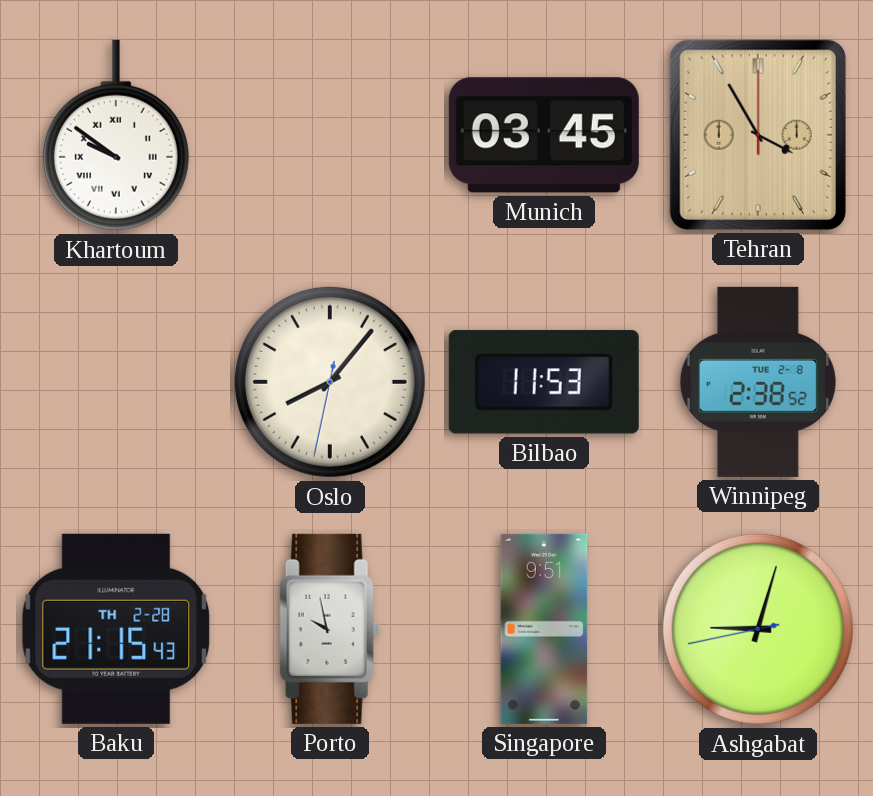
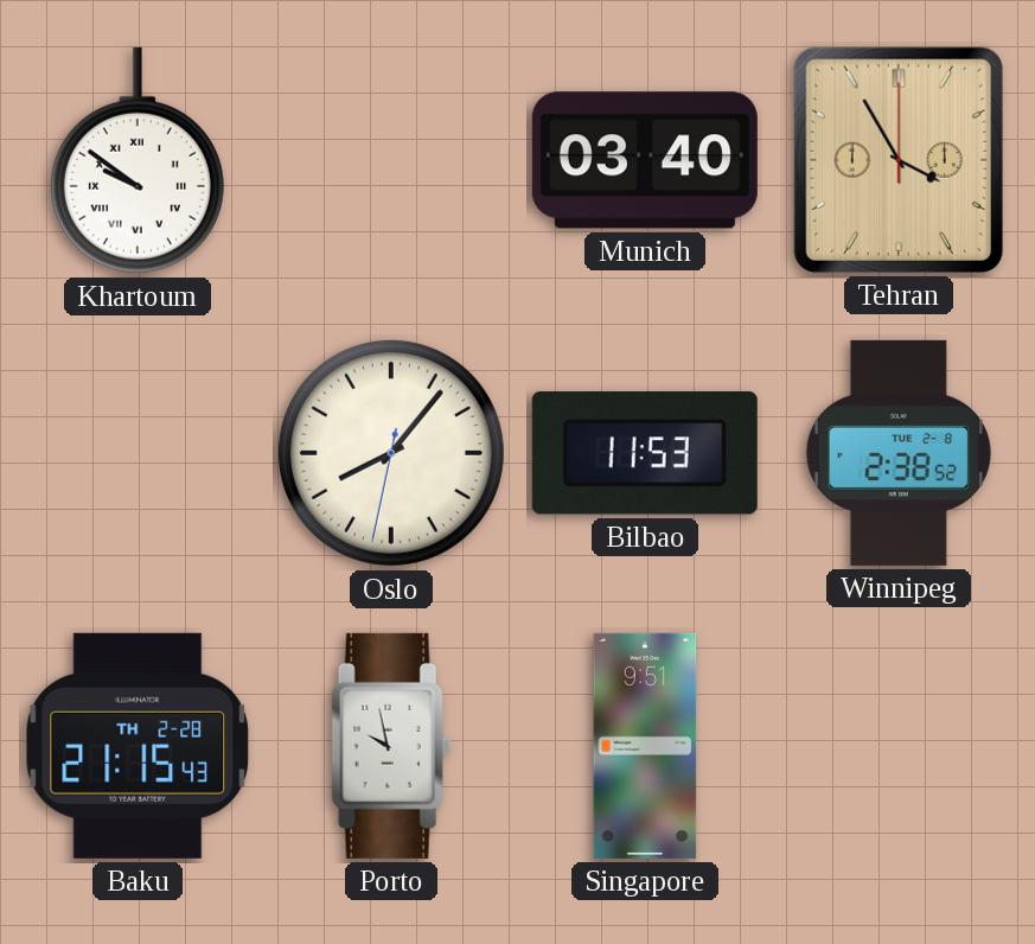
Munich: 03:45 -> 03:40 (645, 160)
Ashgabat: 9:02 -> none (758, 629)
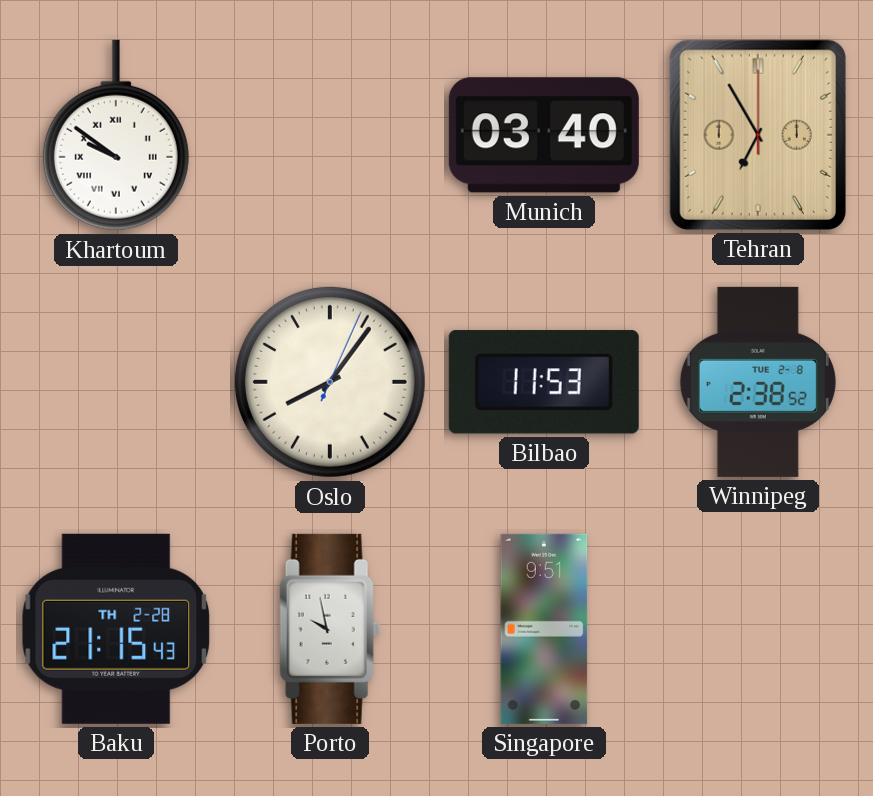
Tehran: 3:55 -> 6:55 (758, 135)
Oslo: 8:06:32 -> 8:06:04 (330, 382)
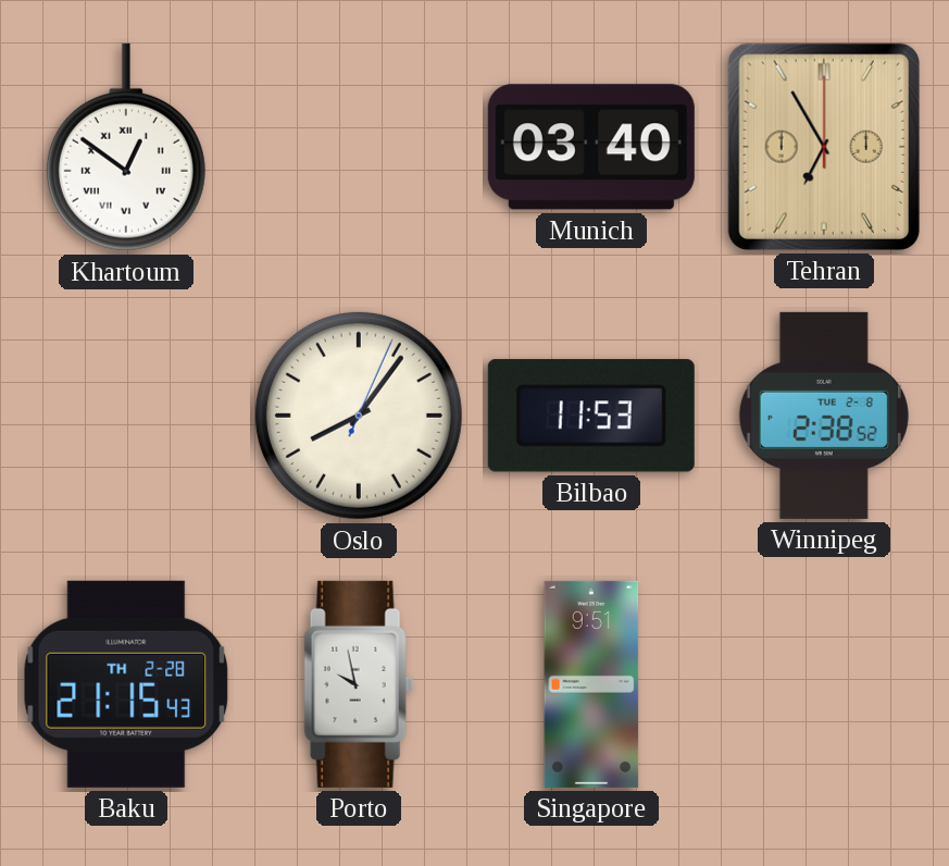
Khartoum: 9:51 -> 12:51 (126, 147)
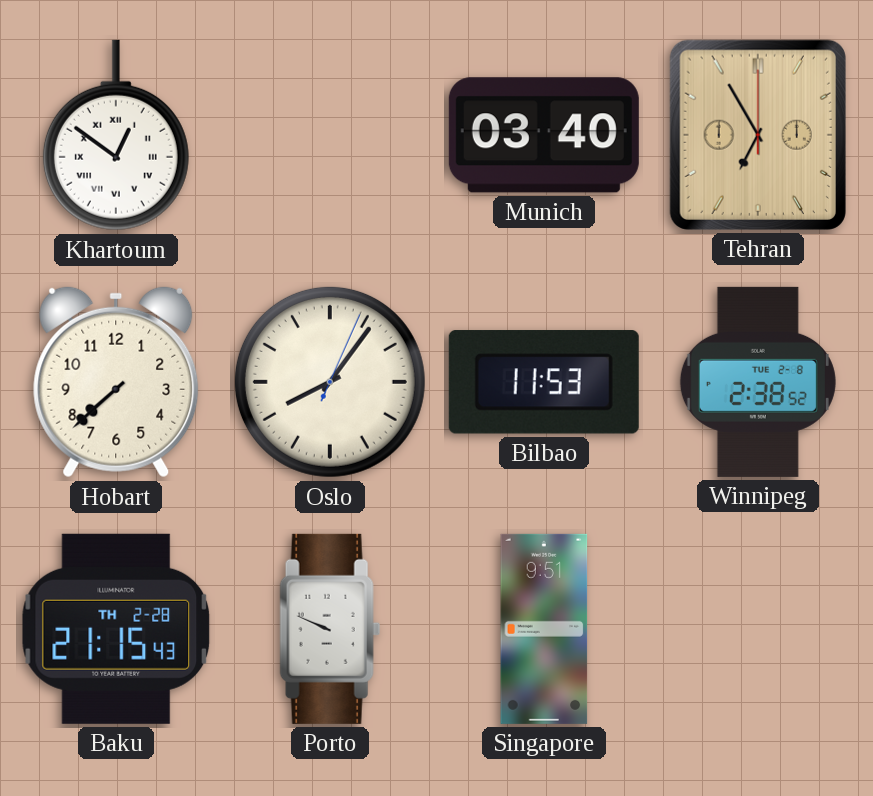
Hobart: none -> 7:38 (116, 382)
Porto: 9:58 -> 9:49 (330, 629)
